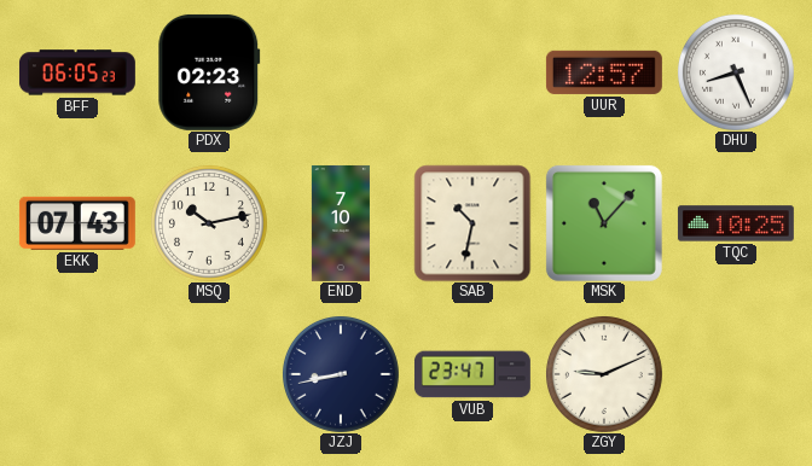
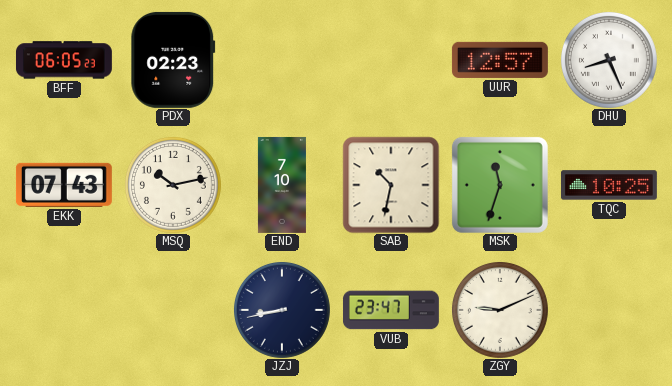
MSK: 11:07 -> 11:33 (500, 185)
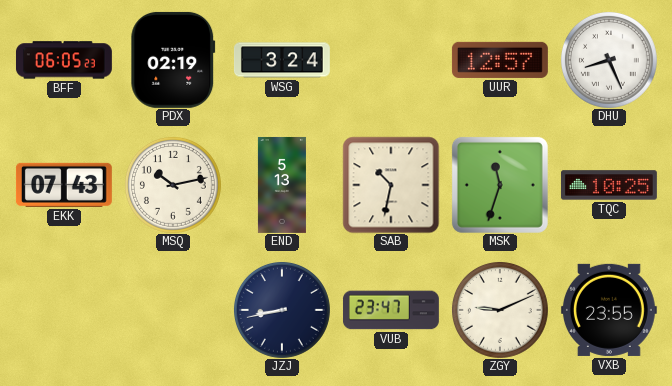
PDX: 02:23 -> 02:19 (173, 60)
WSG: none -> 3:24 (282, 60)
END: 7:10 -> 5:13 (282, 185)
VXB: none -> 23:55 (609, 310)
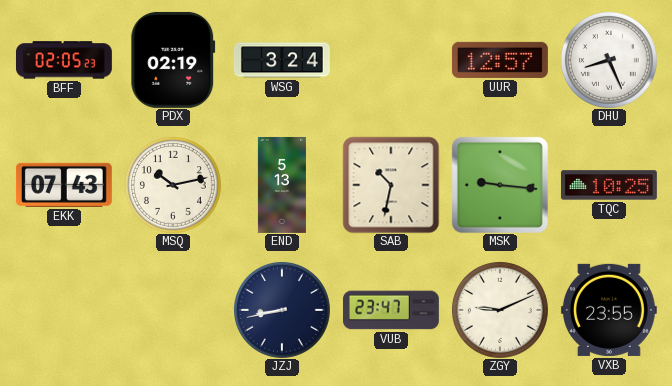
BFF: 06:05 -> 02:05 (64, 60)
MSK: 11:33 -> 9:16 (500, 185)
